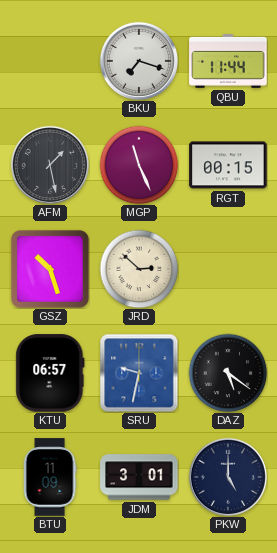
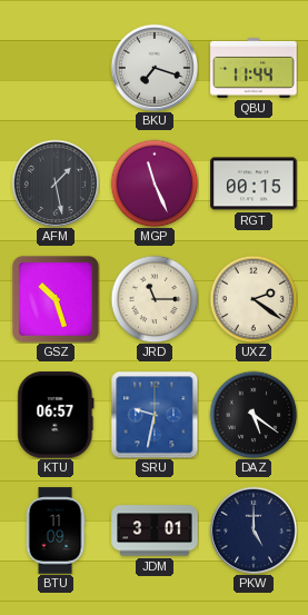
JRD: 2:52 -> 11:15 (155, 299)
UXZ: none -> 2:21 (254, 299)
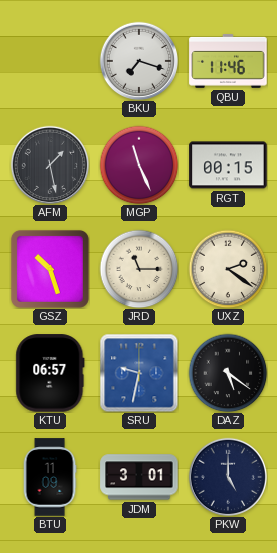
QBU: 11:44 -> 11:46 (228, 61)
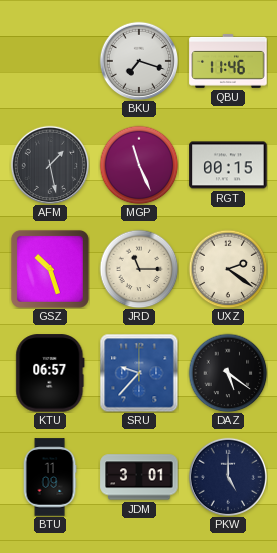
SRU: 9:32 -> 9:37 (139, 373)
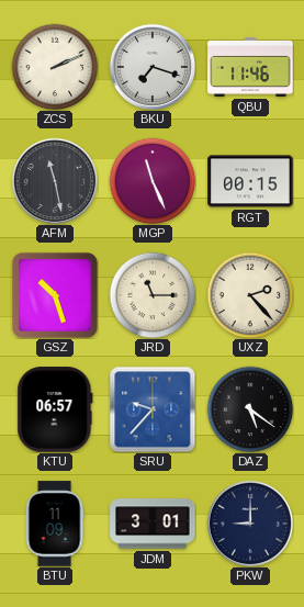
ZCS: none -> 2:11 (55, 67)
AFM: 1:28 -> 11:28 (55, 181)
UXZ: 2:21 -> 2:23 (250, 295)
PKW: 5:00 -> 9:00 (250, 524)
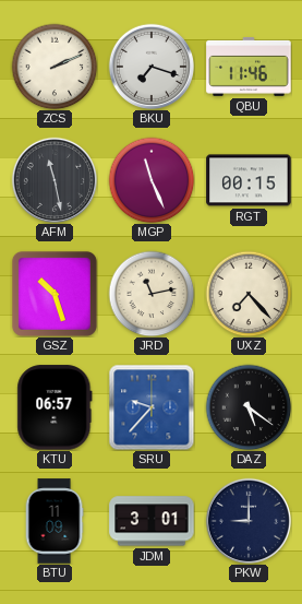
JRD: 11:15 -> 11:13 (152, 294)
UXZ: 2:23 -> 7:23 (249, 294)
